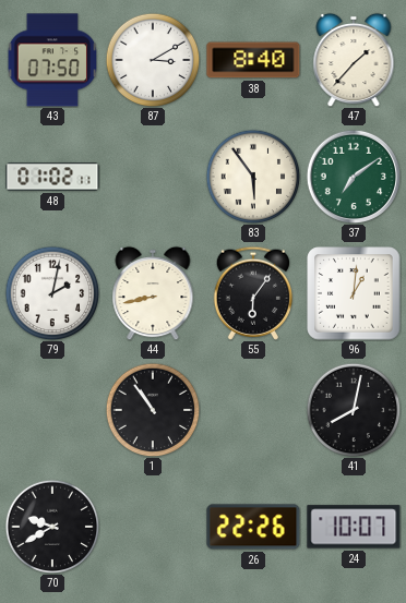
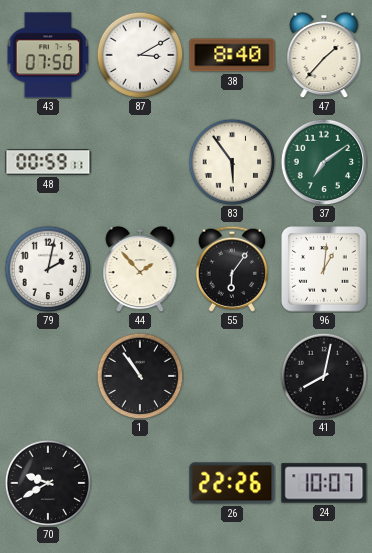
48: 01:02 -> 00:59 (48, 162)
44: 8:43 -> 1:53 (140, 269)
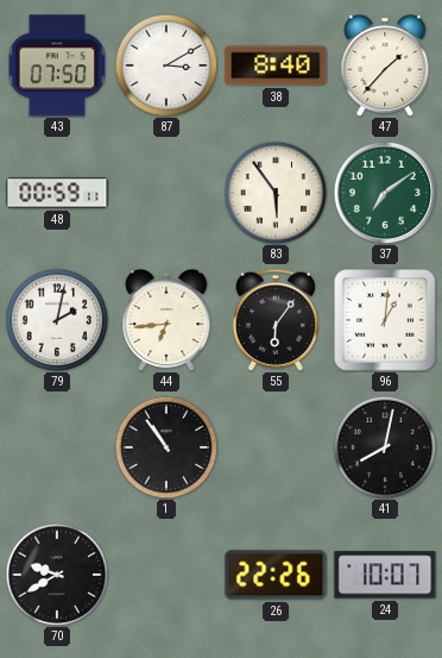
44: 1:53 -> 6:44 (166, 320)
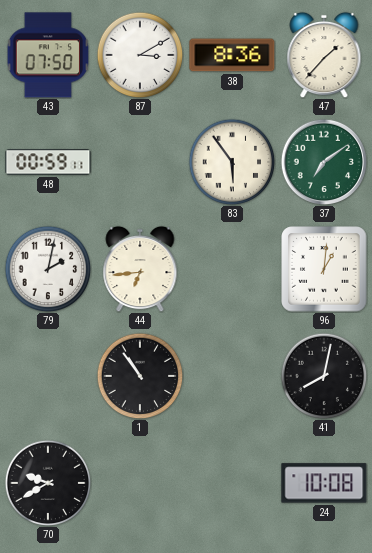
38: 8:40 -> 8:36 (232, 55)
55: 6:06 -> none (274, 320)
26: 22:26 -> none (276, 575)
24: 10:07 -> 10:08 (324, 483)
